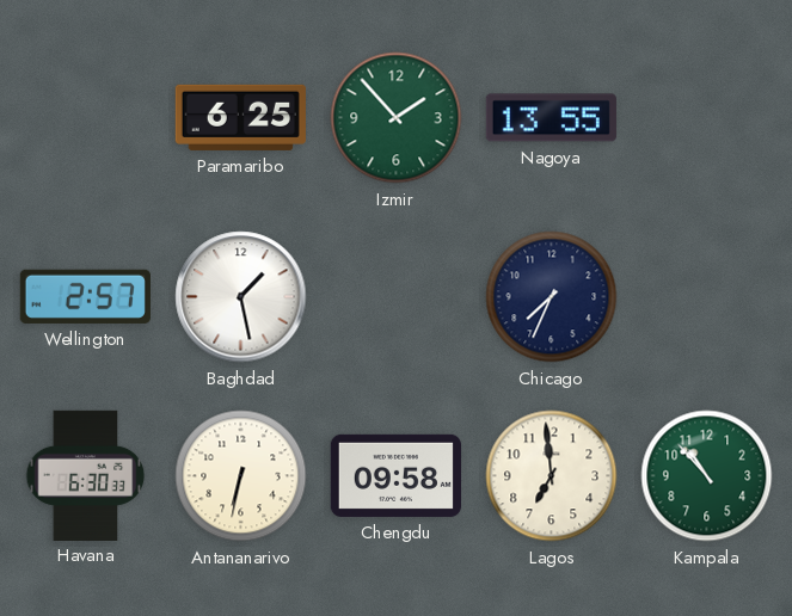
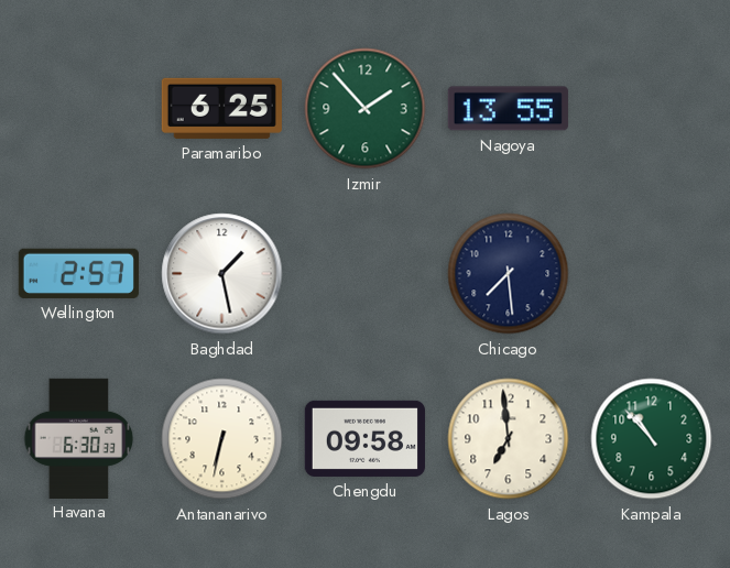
Chicago: 7:34 -> 7:29 (509, 274)
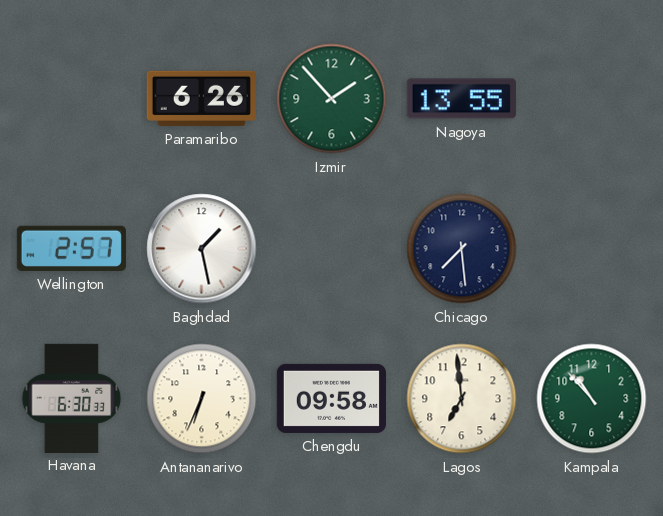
Paramaribo: 6:25 -> 6:26 (201, 98)
Antananarivo: 6:32 -> 6:34 (202, 399)
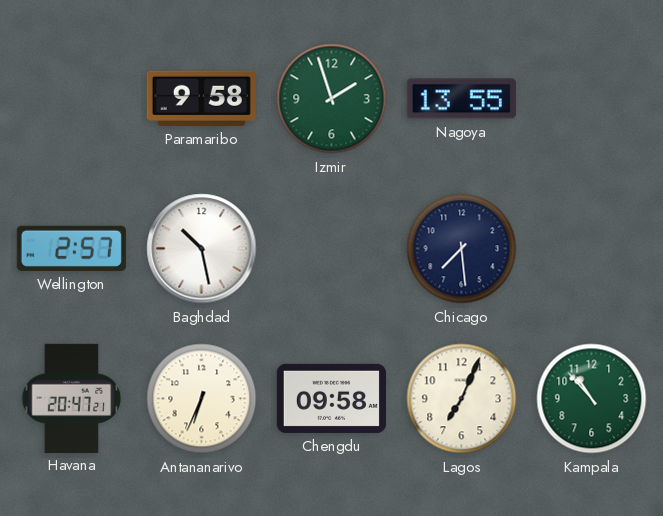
Paramaribo: 6:26 -> 9:58 (201, 98)
Izmir: 1:53 -> 1:57 (332, 99)
Baghdad: 1:28 -> 10:28 (202, 249)
Havana: 6:30 -> 20:47 (72, 398)
Lagos: 6:59 -> 7:04 (462, 399)
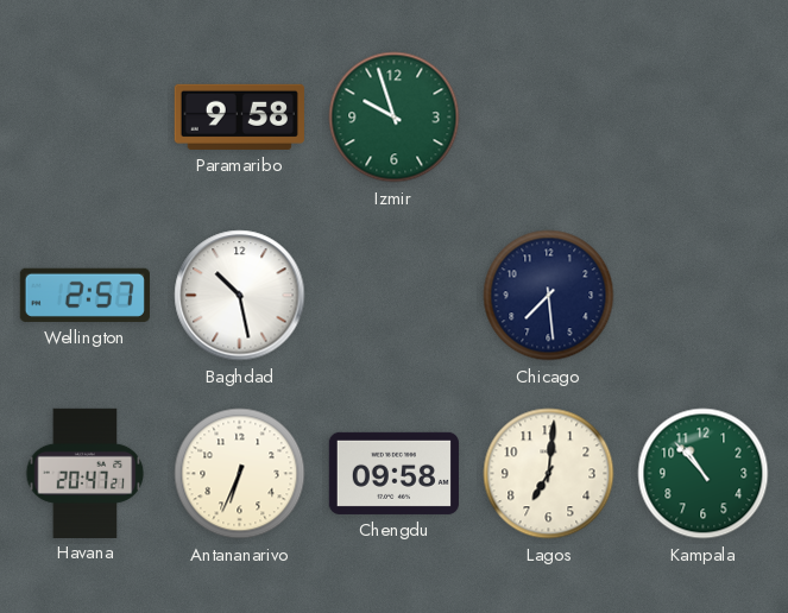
Izmir: 1:57 -> 9:57 (395, 118)
Nagoya: 13:55 -> none (461, 99)
Lagos: 7:04 -> 7:01 (549, 474)
